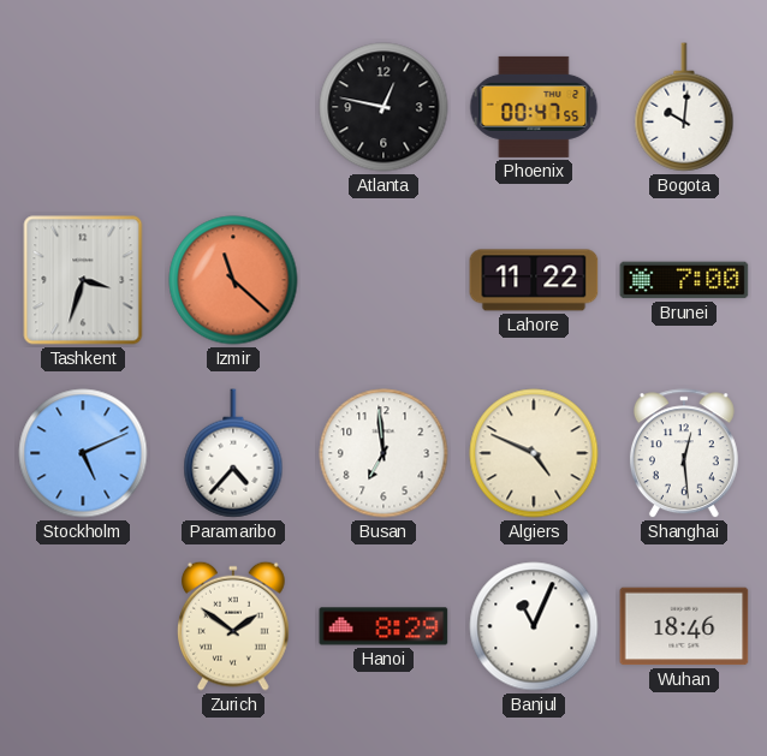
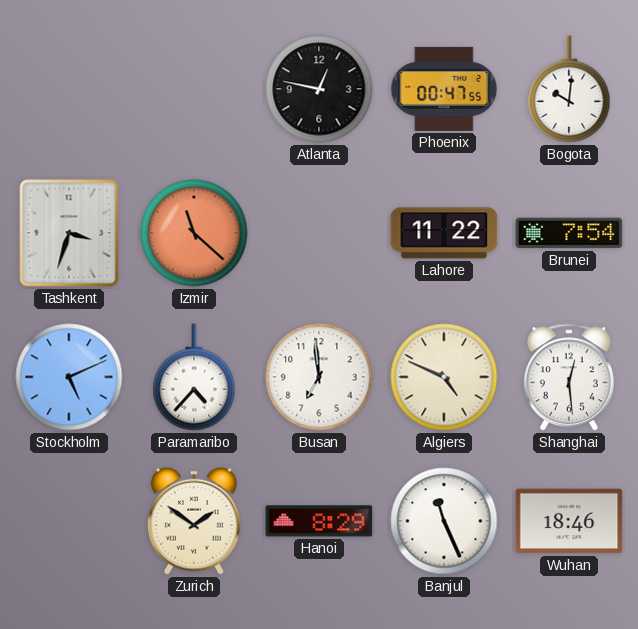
Brunei: 7:00 -> 7:54 (569, 233)
Banjul: 11:04 -> 11:26 (444, 521)
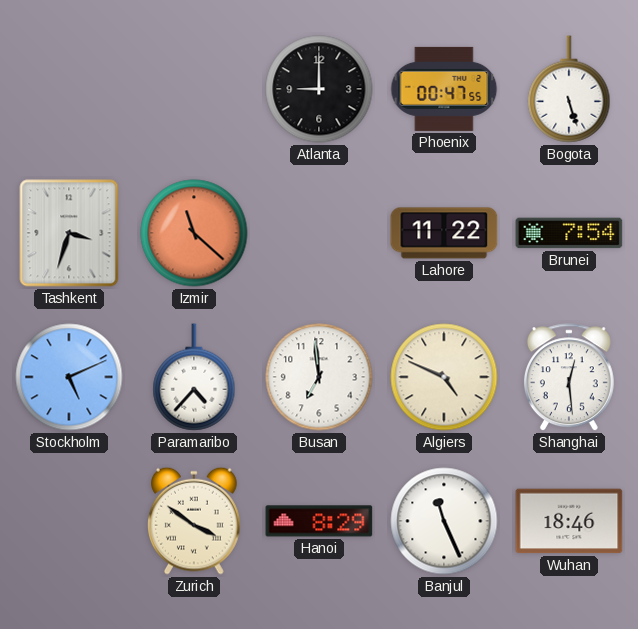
Atlanta: 12:47 -> 9:00 (319, 89)
Bogota: 10:01 -> 5:27 (569, 89)
Zurich: 1:51 -> 3:51 (195, 521)
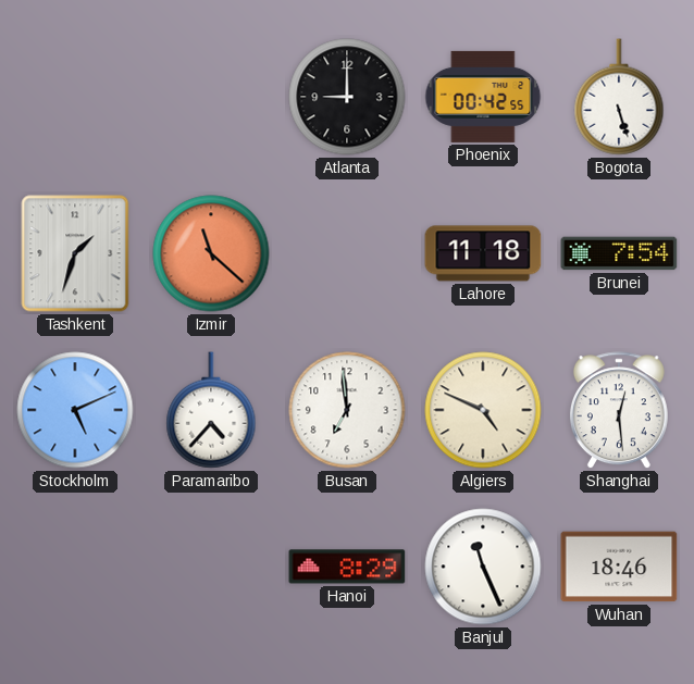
Phoenix: 00:47 -> 00:42 (483, 97)
Tashkent: 3:33 -> 1:33 (75, 253)
Lahore: 11:22 -> 11:18 (483, 253)
Zurich: 3:51 -> none (195, 521)
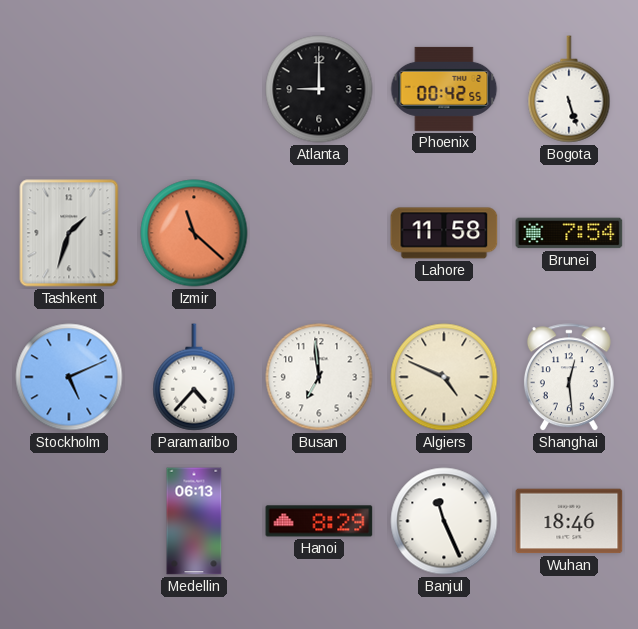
Lahore: 11:18 -> 11:58 (444, 233)
Medellin: none -> 06:13 (194, 521)
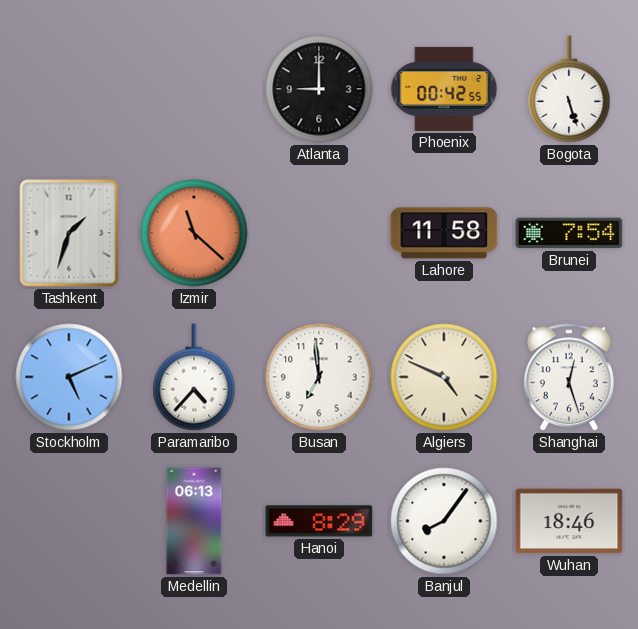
Shanghai: 12:29 -> 12:27 (569, 378)
Banjul: 11:26 -> 8:06 (444, 521)
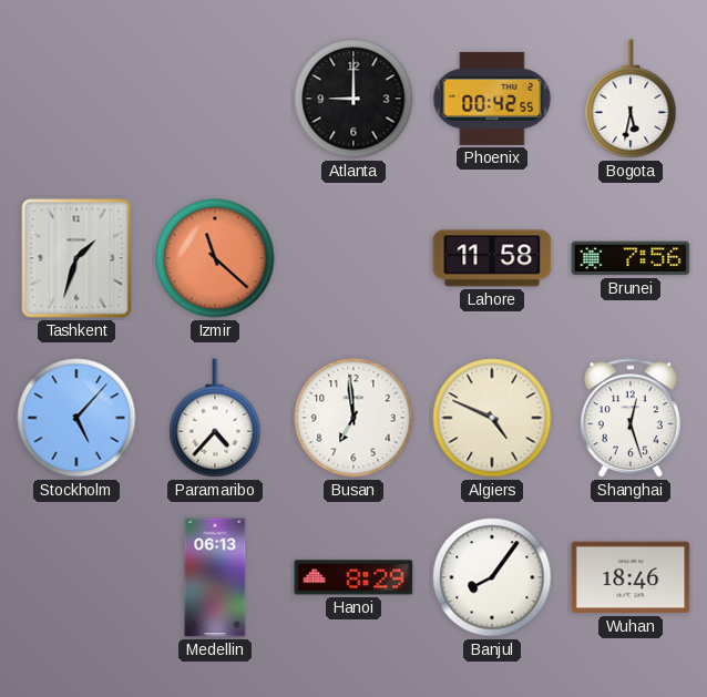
Bogota: 5:27 -> 5:32 (631, 99)
Brunei: 7:54 -> 7:56 (631, 258)
Stockholm: 5:11 -> 5:07 (76, 418)
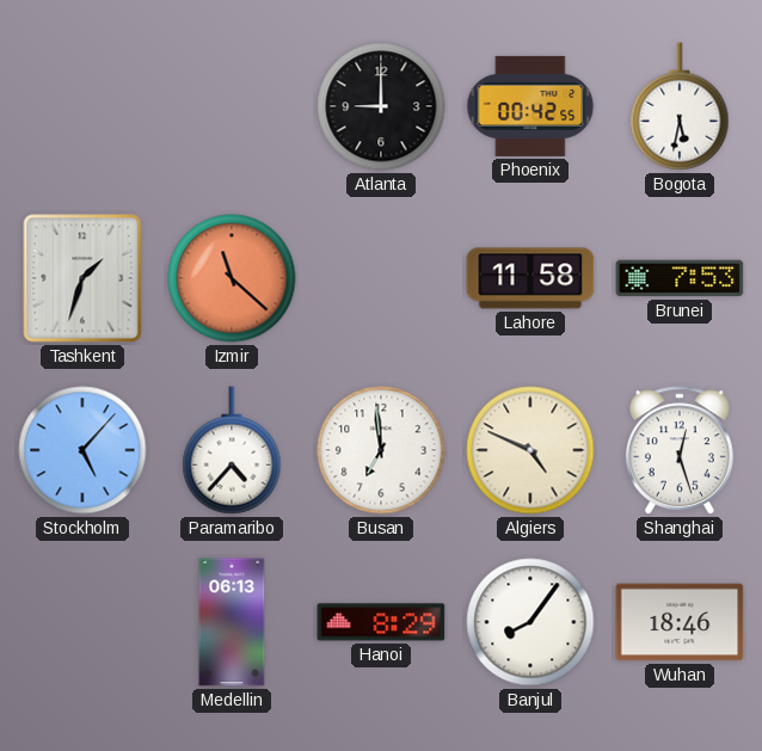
Brunei: 7:56 -> 7:53 (680, 278)
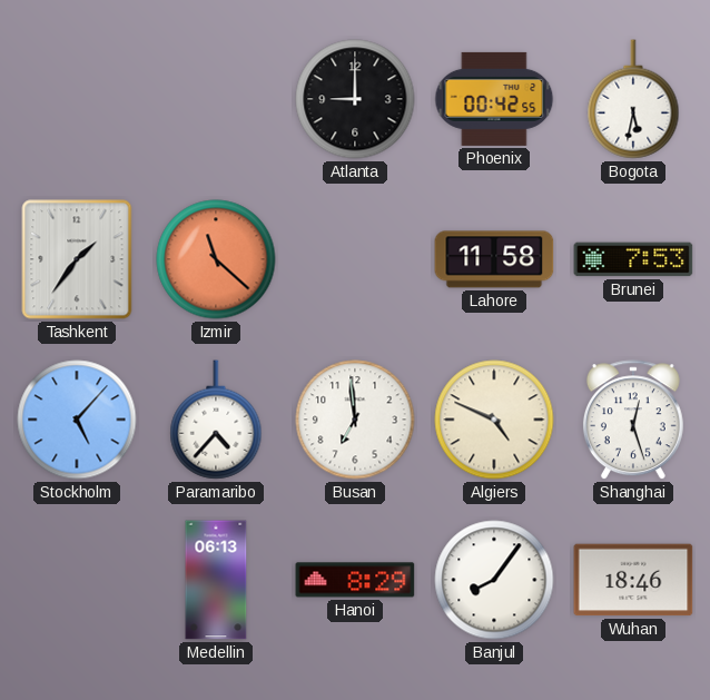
Tashkent: 1:33 -> 1:36 (77, 259)
